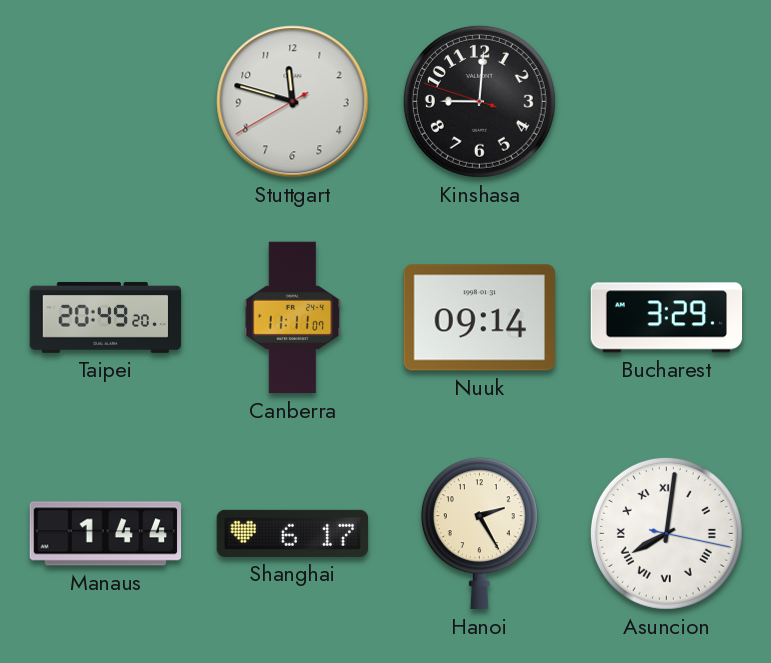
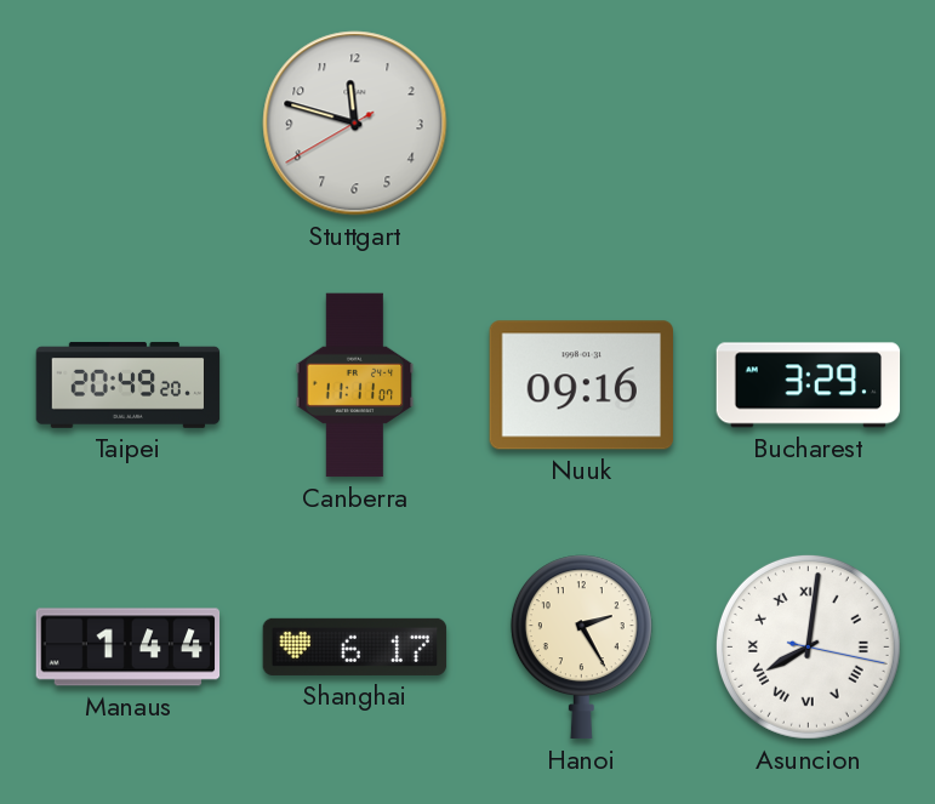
Kinshasa: 9:00 -> none (479, 101)
Nuuk: 09:14 -> 09:16 (581, 386)
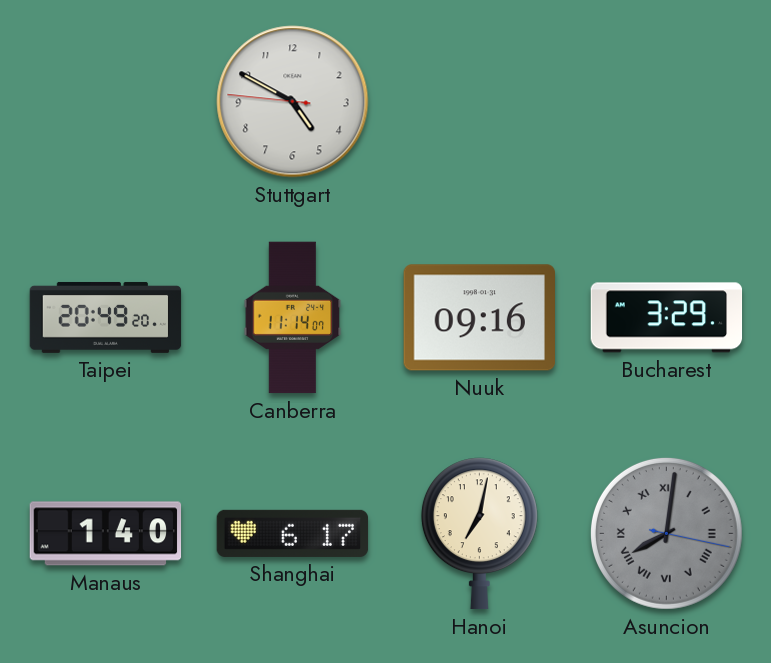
Stuttgart: 11:47 -> 4:49 (293, 102)
Canberra: 11:11 -> 11:14 (293, 318)
Manaus: 1:44 -> 1:40 (106, 534)
Hanoi: 2:25 -> 7:02 (479, 534)
Asuncion dial: white -> grey (666, 533)
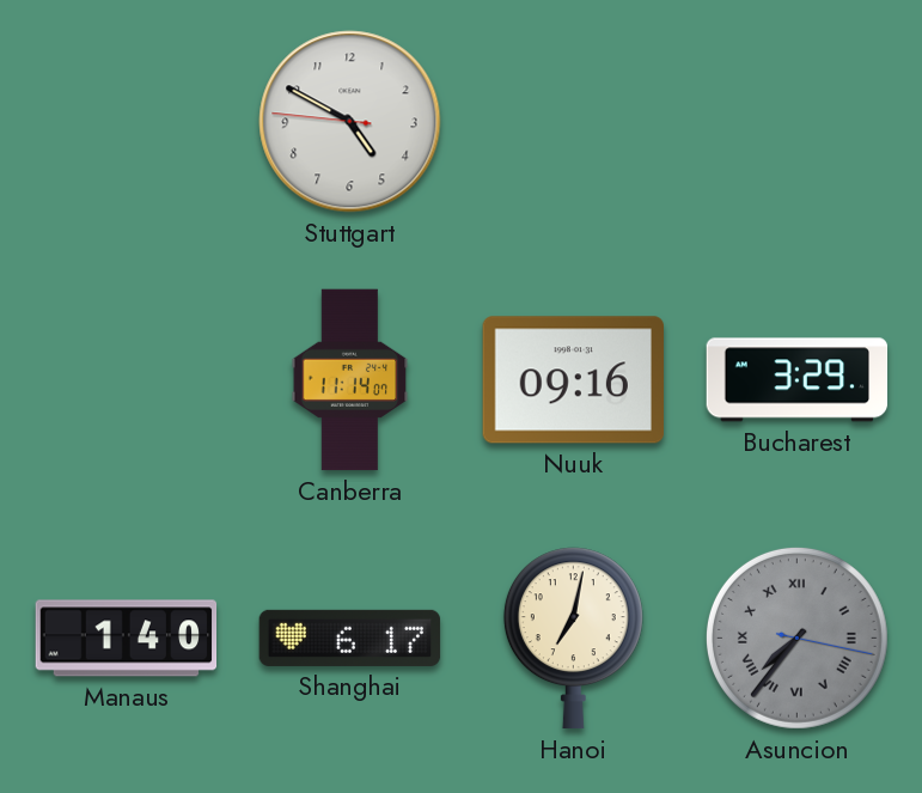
Taipei: 20:49 -> none (106, 317)
Asuncion: 8:01 -> 7:36 (796, 638)
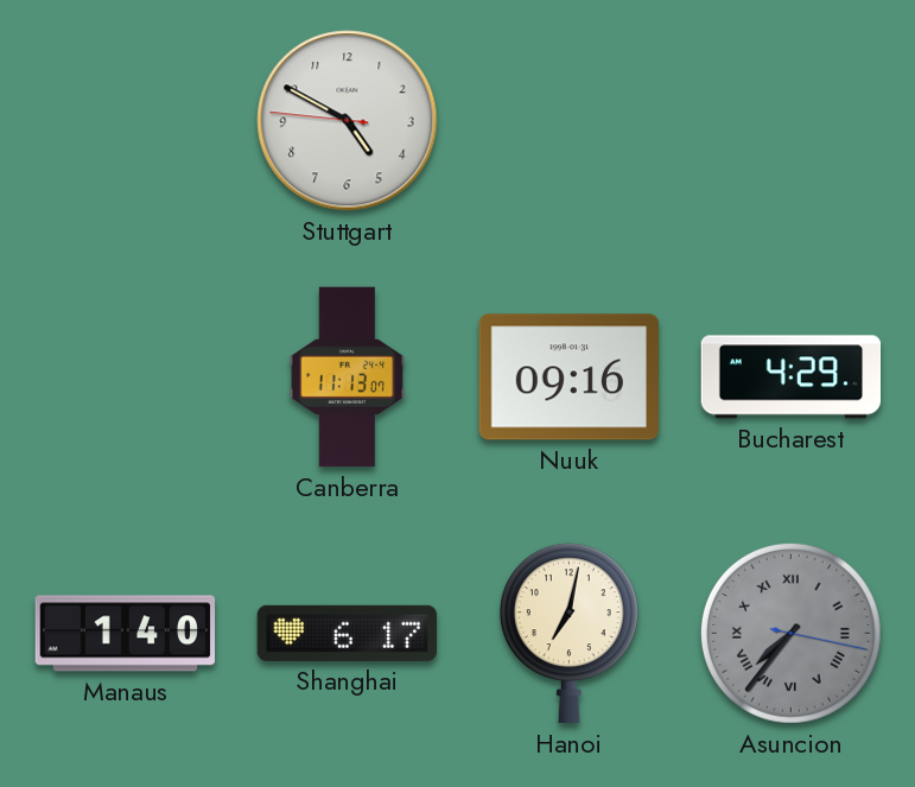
Canberra: 11:14 -> 11:13 (348, 377)
Bucharest: 3:29 -> 4:29 (792, 377)
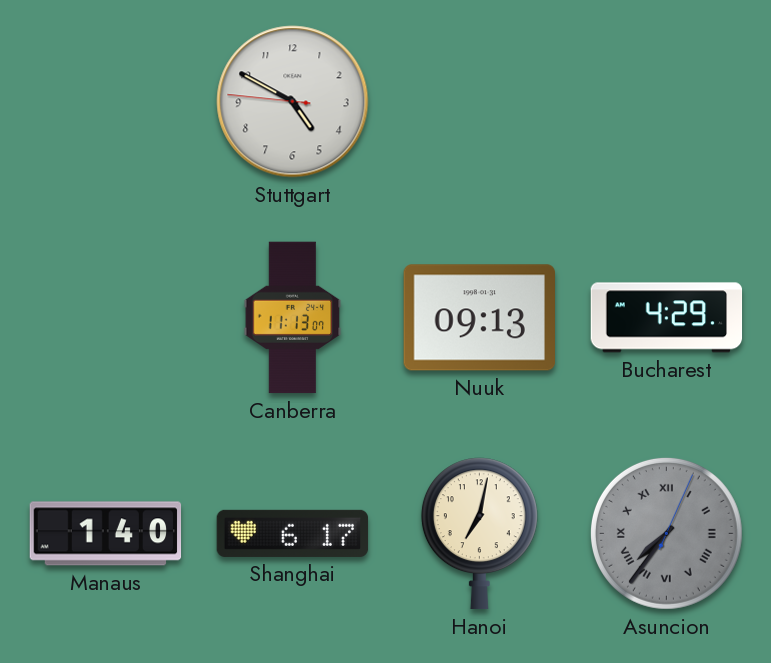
Nuuk: 09:16 -> 09:13 (479, 318)
Asuncion: 7:36:17 -> 7:36:04 (666, 533)
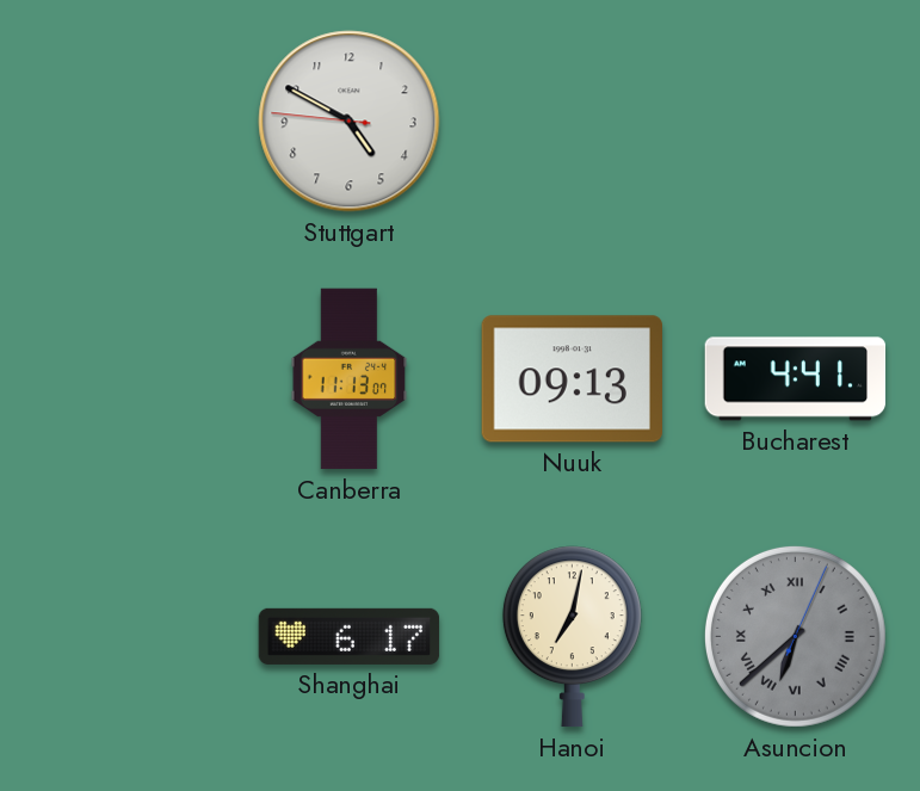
Bucharest: 4:29 -> 4:41 (796, 379)
Manaus: 1:40 -> none (106, 534)
Asuncion: 7:36 -> 6:38 (795, 636)
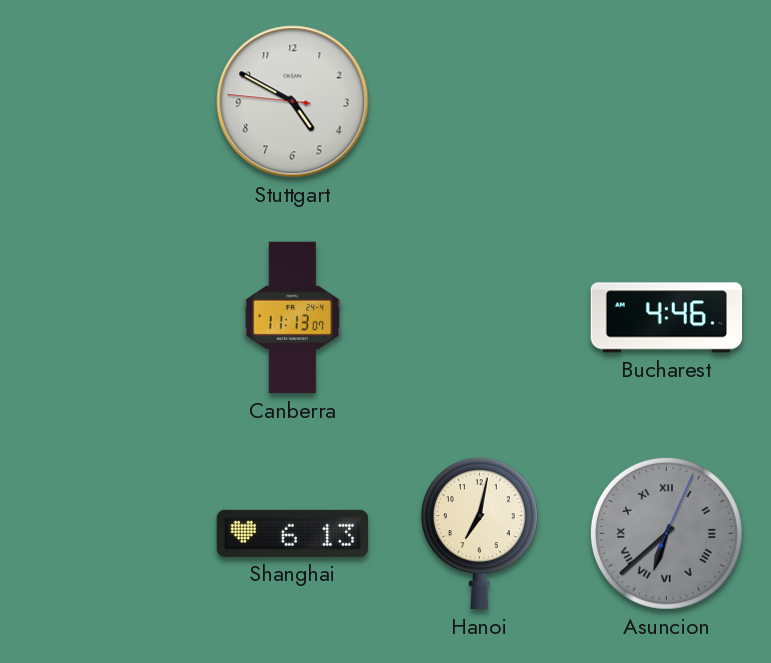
Nuuk: 09:13 -> none (572, 379)
Bucharest: 4:41 -> 4:46 (667, 318)
Shanghai: 6:17 -> 6:13 (293, 533)
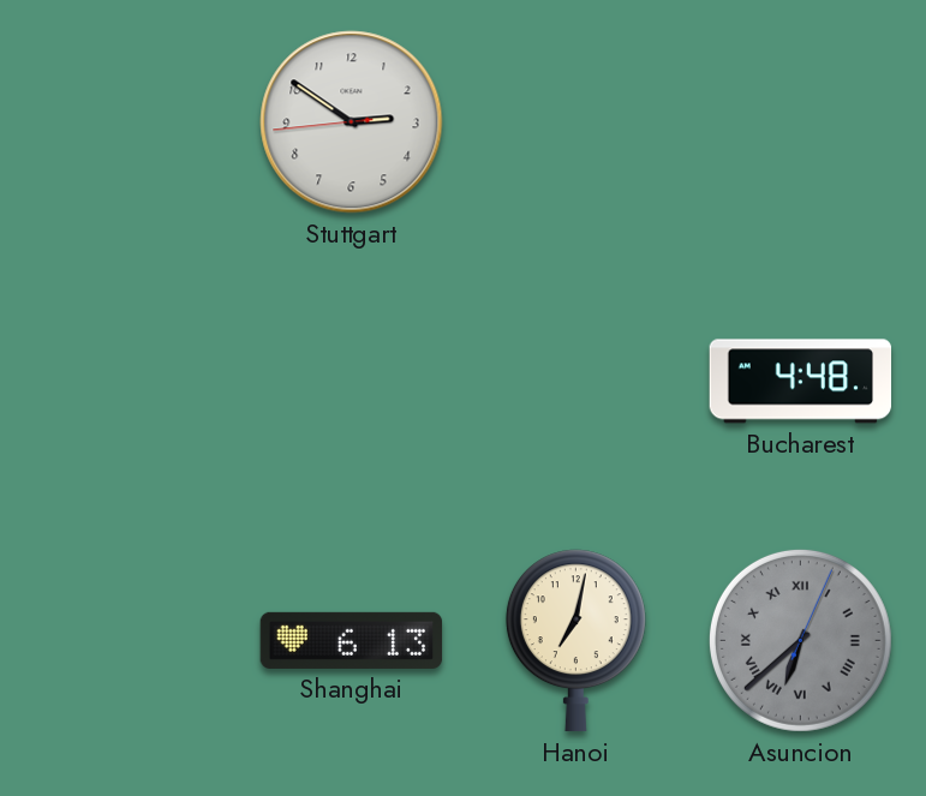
Stuttgart: 4:49 -> 2:50 (352, 122)
Canberra: 11:13 -> none (293, 318)
Bucharest: 4:46 -> 4:48 (801, 382)
